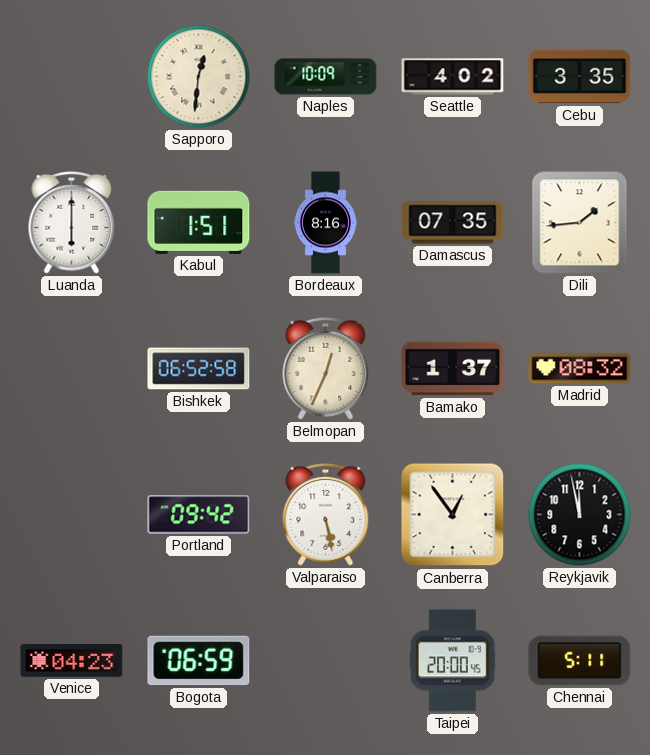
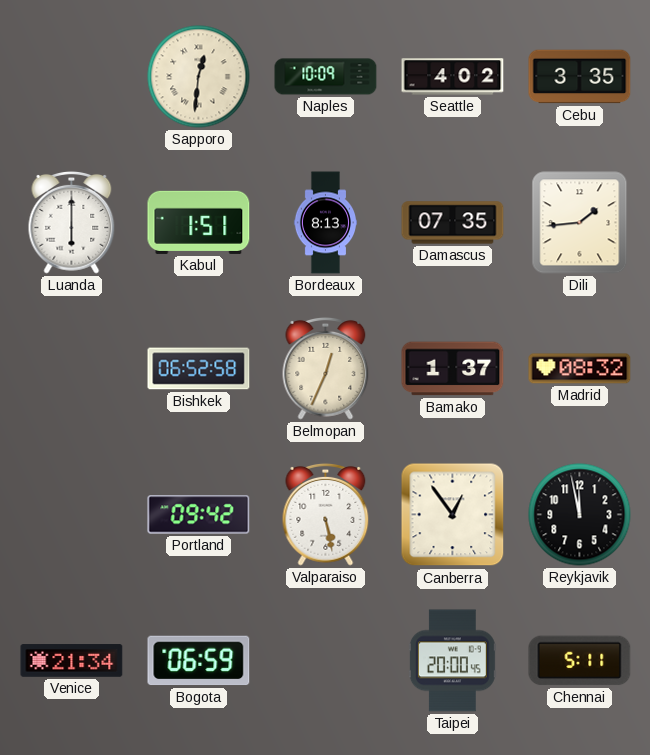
Bordeaux: 8:16 -> 8:13 (325, 223)
Venice: 04:23 -> 21:34 (72, 661)
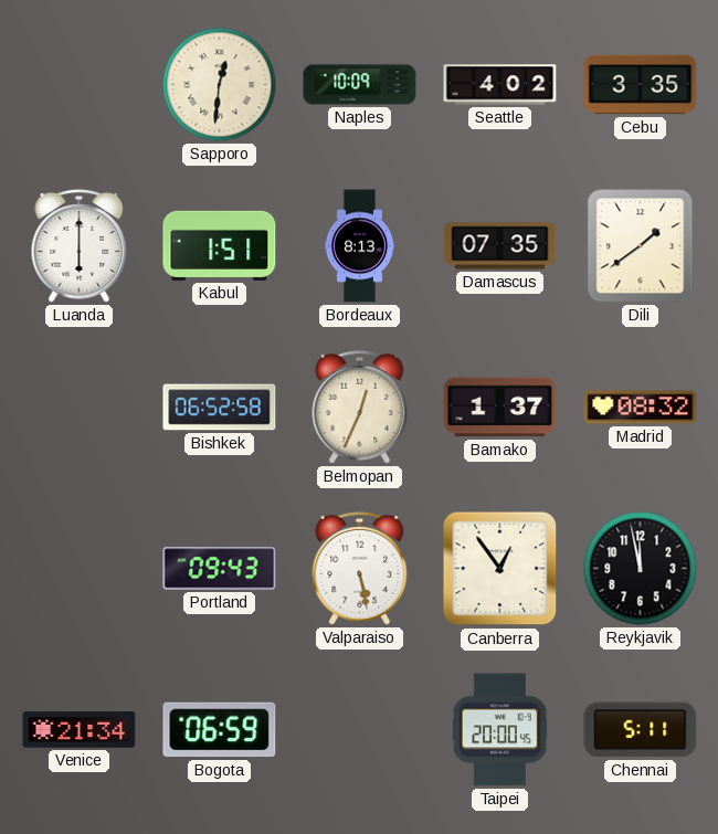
Dili: 1:44 -> 1:39 (641, 246)
Portland: 09:42 -> 09:43 (220, 569)
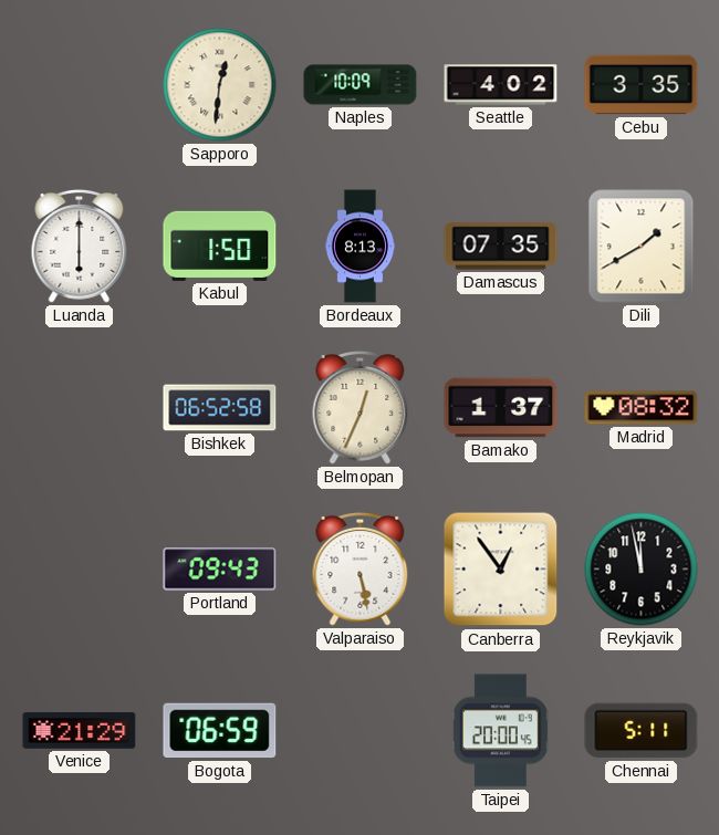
Kabul: 1:51 -> 1:50 (220, 246)
Dili: 1:39 -> 1:40 (642, 247)
Venice: 21:34 -> 21:29 (80, 731)
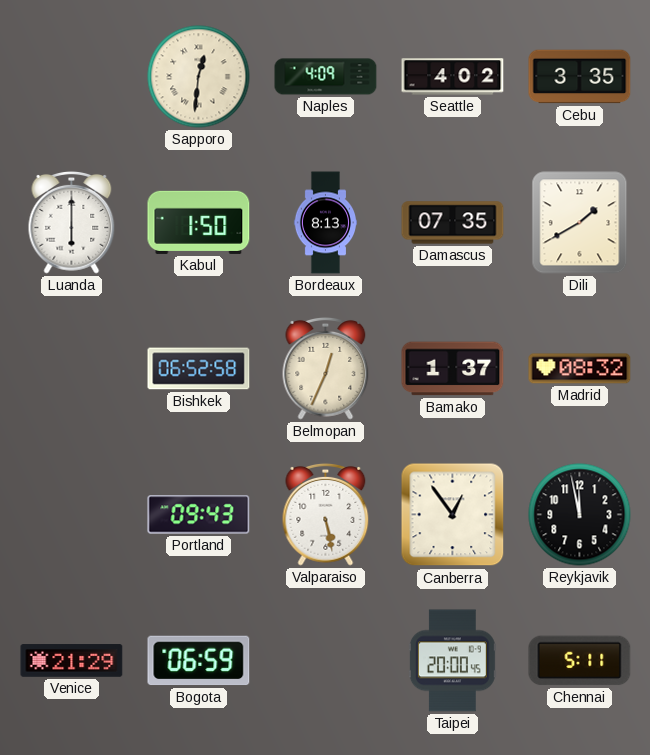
Naples: 10:09 -> 4:09 (326, 77)
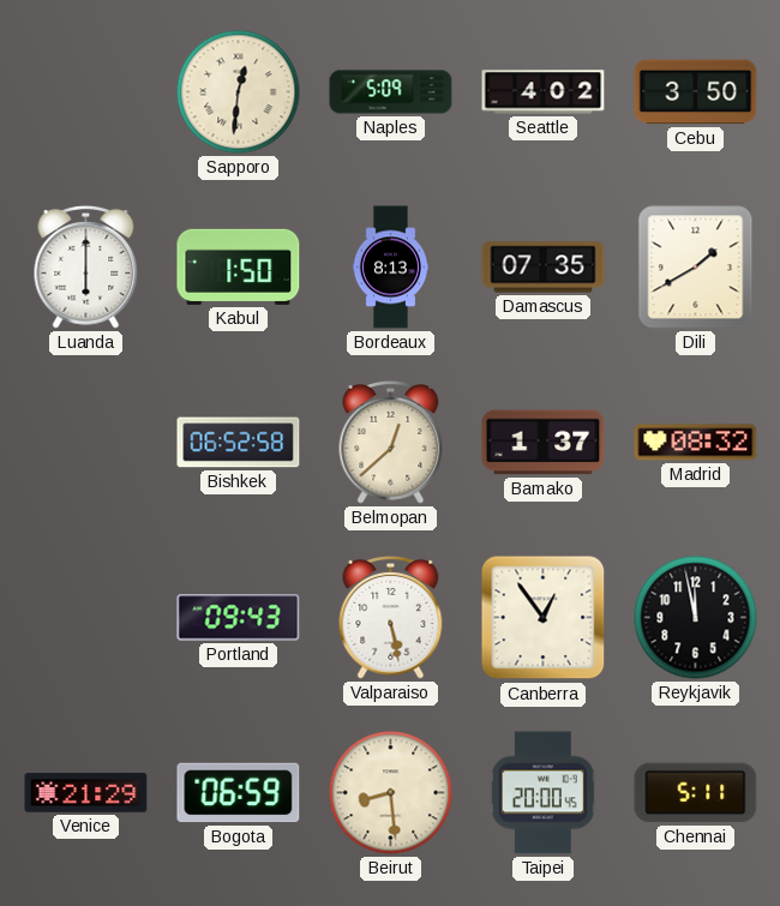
Naples: 4:09 -> 5:09 (391, 92)
Cebu: 3:35 -> 3:50 (696, 92)
Belmopan: 12:34 -> 12:38 (391, 442)
Beirut: none -> 8:29 (391, 793)
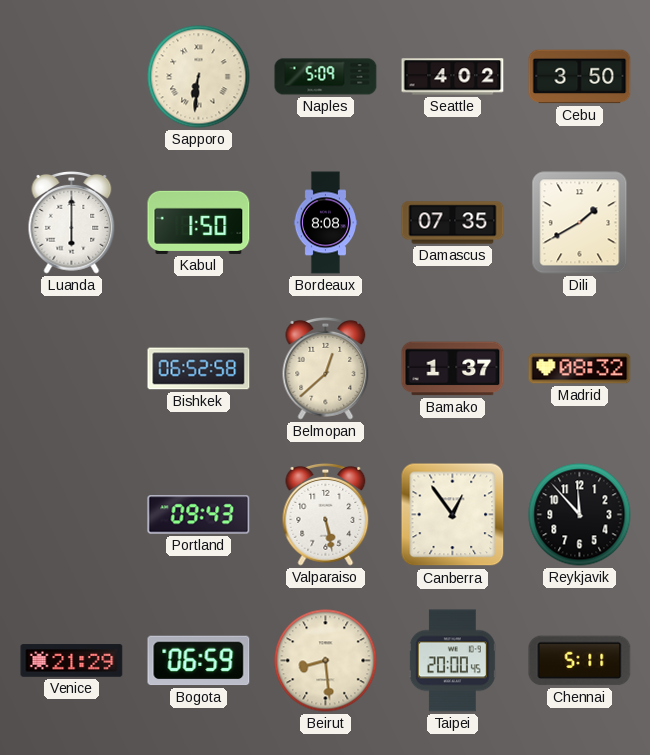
Sapporo: 12:31 -> 6:31 (199, 77)
Bordeaux: 8:13 -> 8:08 (325, 223)
Reykjavik: 11:58 -> 11:53 (580, 515)
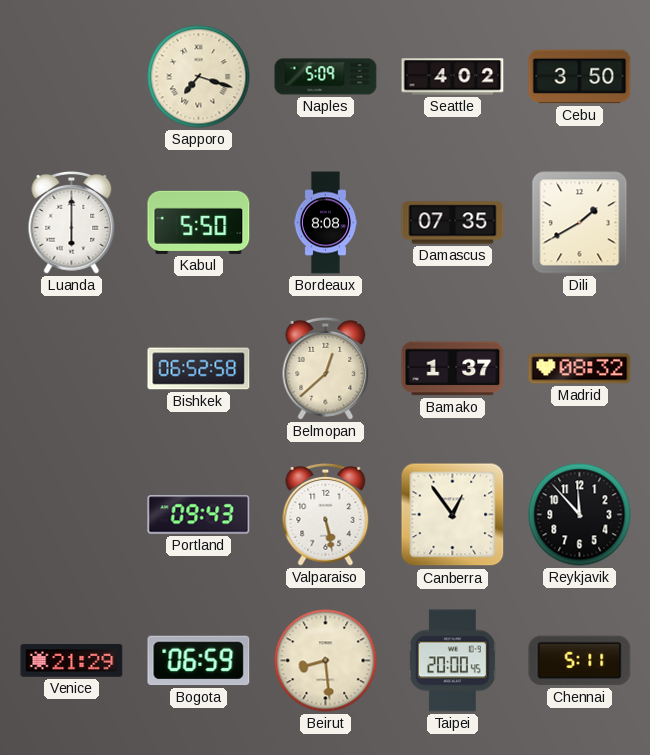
Sapporo: 6:31 -> 7:18 (199, 77)
Kabul: 1:50 -> 5:50 (199, 222)
